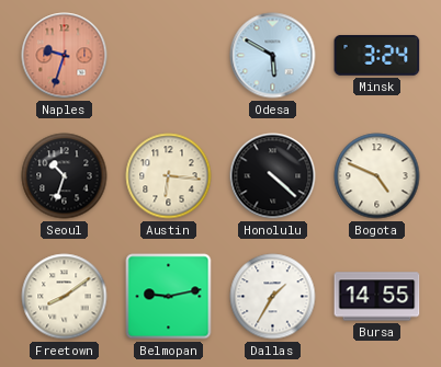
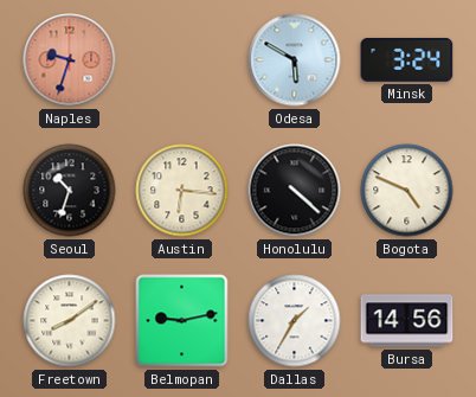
Bursa: 14:55 -> 14:56 (407, 321)
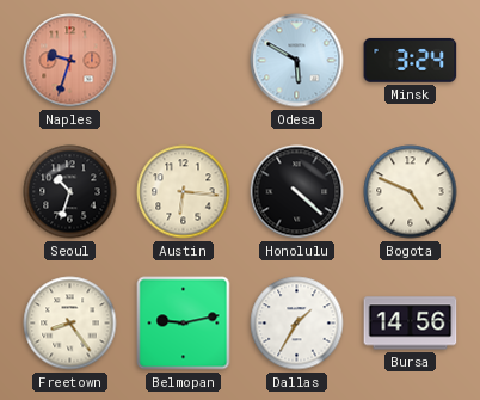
Freetown: 8:09 -> 8:24 (70, 324)
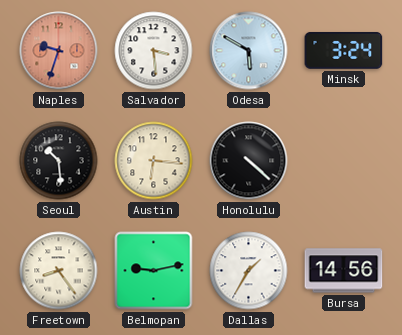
Salvador: none -> 3:29 (154, 51)
Seoul: 10:33 -> 10:29 (59, 161)
Bogota: 4:49 -> none (411, 192)
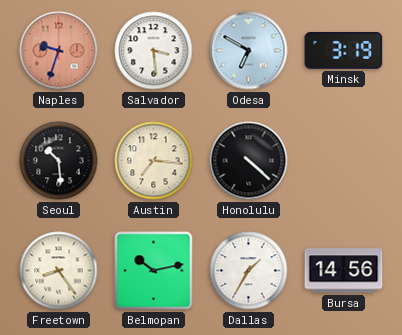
Odesa: 5:50 -> 6:50 (249, 51)
Minsk: 3:24 -> 3:19 (344, 51)
Austin: 6:16 -> 7:16 (154, 161)
Belmopan: 9:13 -> 10:13 (154, 271)
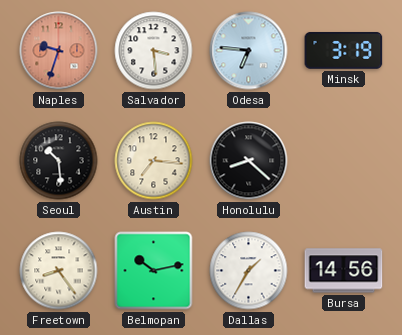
Odesa: 6:50 -> 6:46 (249, 51)
Honolulu: 4:22 -> 8:22 (249, 161)
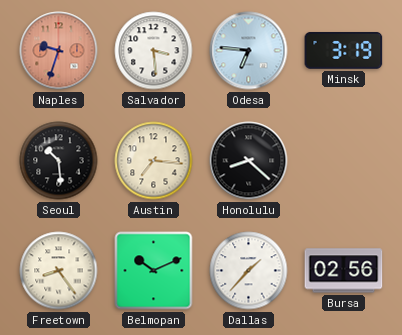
Belmopan: 10:13 -> 10:11 (154, 271)
Dallas: 1:35 -> 1:37 (249, 271)
Bursa: 14:56 -> 02:56 (344, 271)
